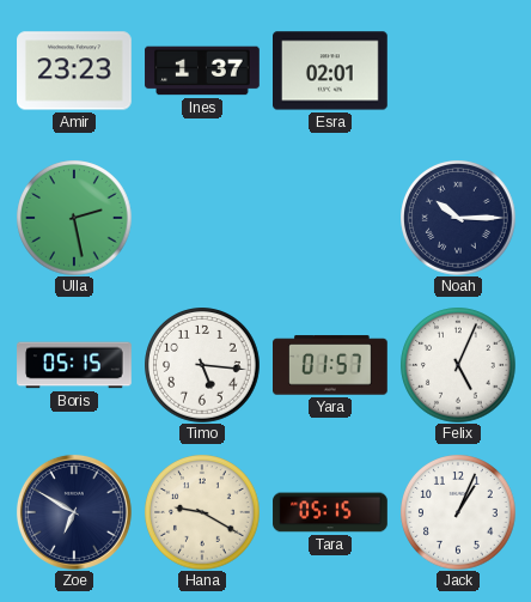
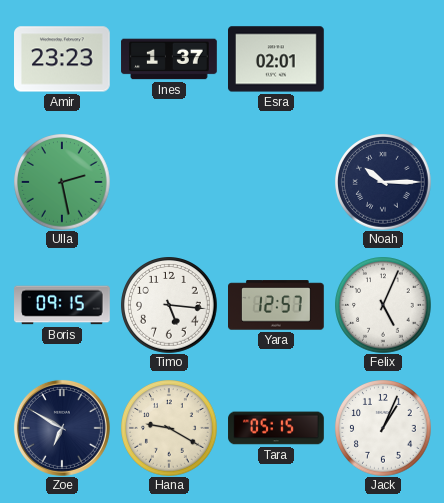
Boris: 05:15 -> 09:15 (62, 305)
Yara: 01:57 -> 12:57 (277, 305)
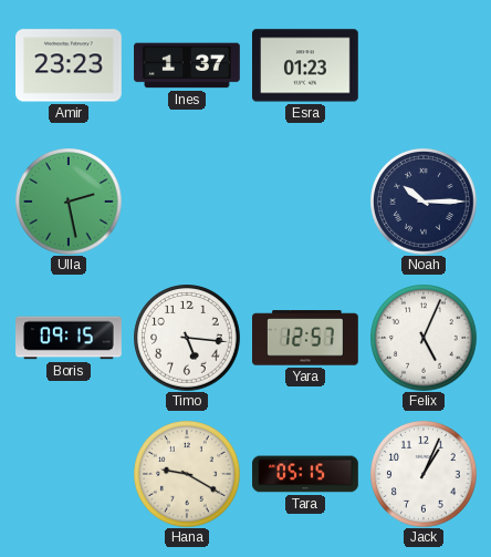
Esra: 02:01 -> 01:23 (306, 65)
Zoe: 6:50 -> none (62, 428)
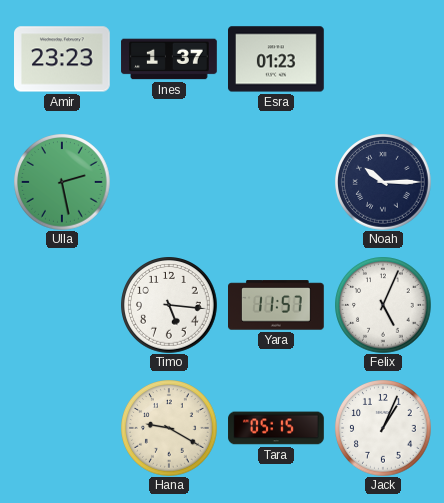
Boris: 09:15 -> none (69, 338)
Yara: 12:57 -> 11:57 (277, 305)
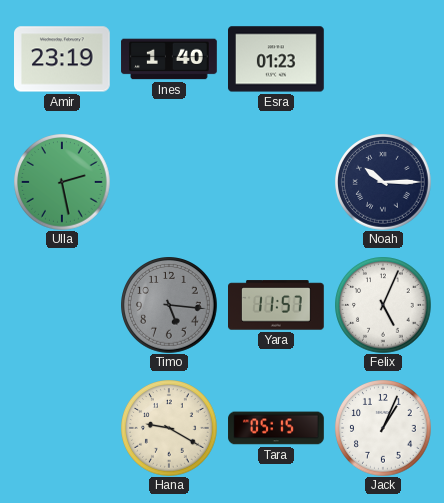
Amir: 23:23 -> 23:19 (63, 59)
Ines: 1:37 -> 1:40 (169, 59)
Timo dial: white -> grey (169, 305)
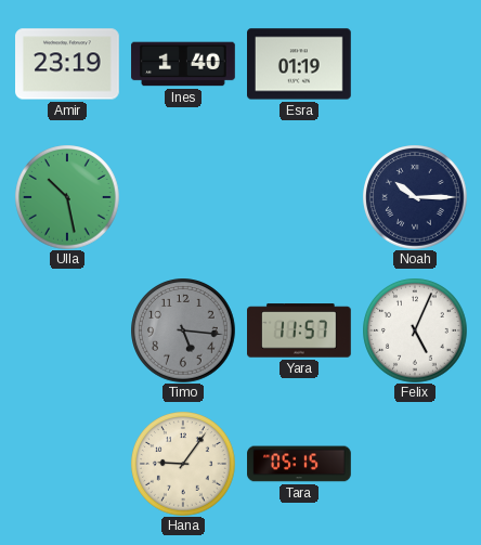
Esra: 01:23 -> 01:19 (300, 64)
Ulla: 2:28 -> 10:28 (67, 197)
Hana: 9:20 -> 9:06 (183, 464)
Jack: 1:04 -> none (383, 428)
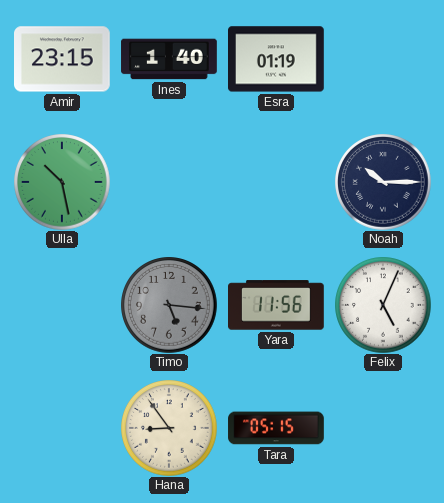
Amir: 23:19 -> 23:15 (63, 59)
Yara: 11:57 -> 11:56 (277, 305)
Hana: 9:06 -> 8:54 (169, 428)
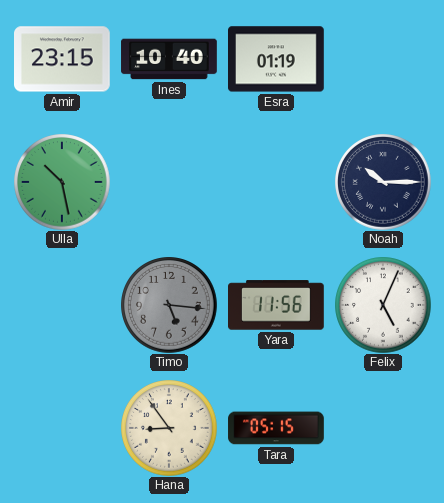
Ines: 1:40 -> 10:40 (169, 59)
